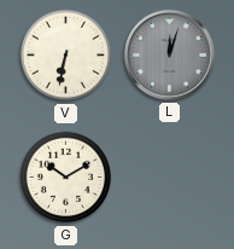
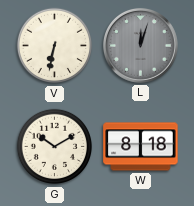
W: none -> 8:18 (141, 147)
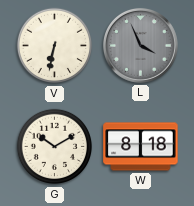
L: 12:03 -> 3:56 (140, 45)
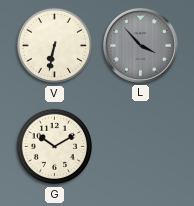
L: 3:56 -> 3:53 (140, 45)
W: 8:18 -> none (141, 147)
